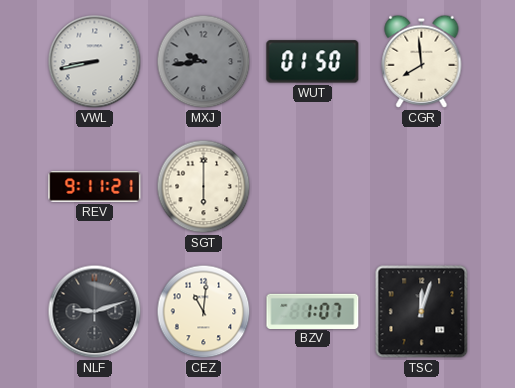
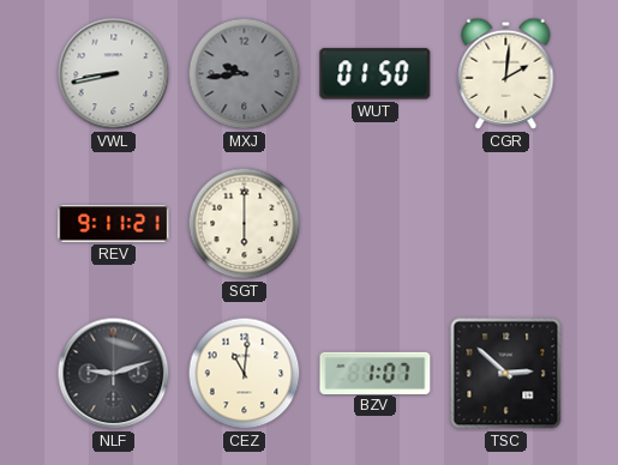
CGR: 7:59 -> 2:01 (506, 73)
TSC: 12:03 -> 2:52 (506, 374)
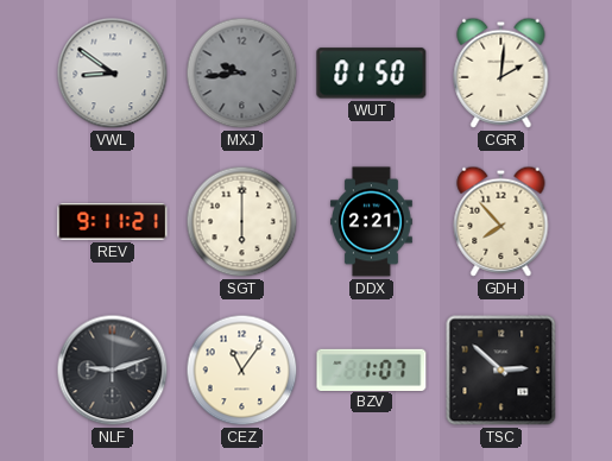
VWL: 8:43 -> 8:51 (113, 74)
DDX: none -> 2:21 (372, 222)
GDH: none -> 7:53 (501, 221)
CEZ: 11:01 -> 11:06 (242, 371)
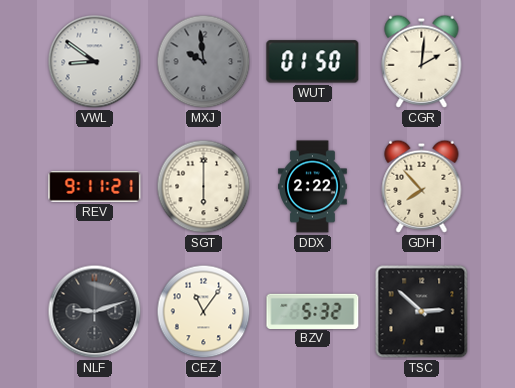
MXJ: 9:44 -> 9:59 (204, 62)
DDX: 2:21 -> 2:22 (313, 187)
BZV: 1:07 -> 5:32 (313, 311)
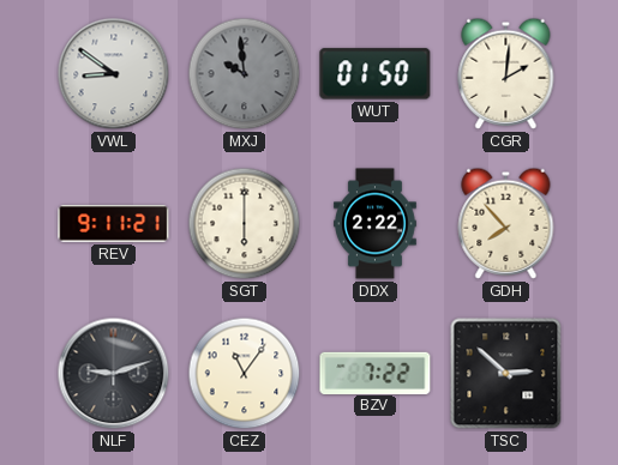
BZV: 5:32 -> 7:22 (376, 373)
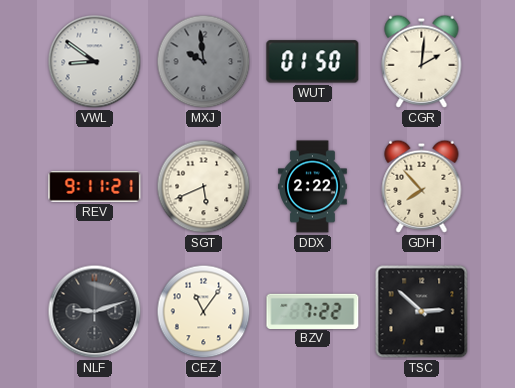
SGT: 6:00 -> 5:41 (204, 187)
